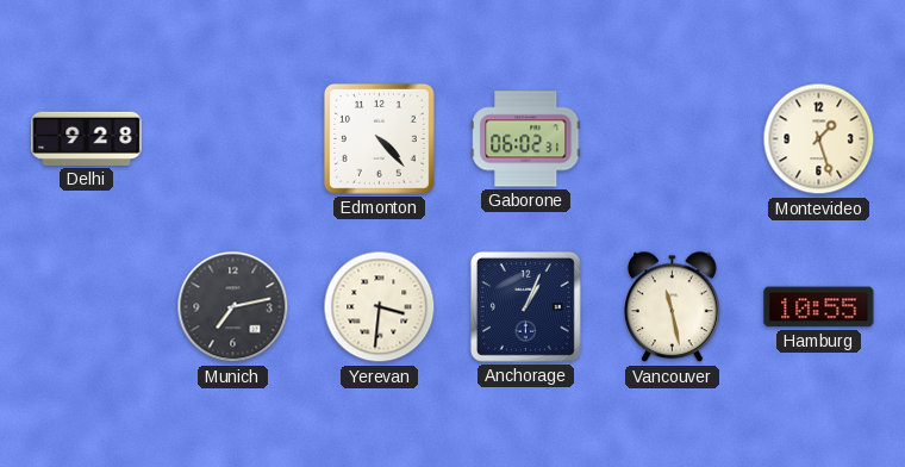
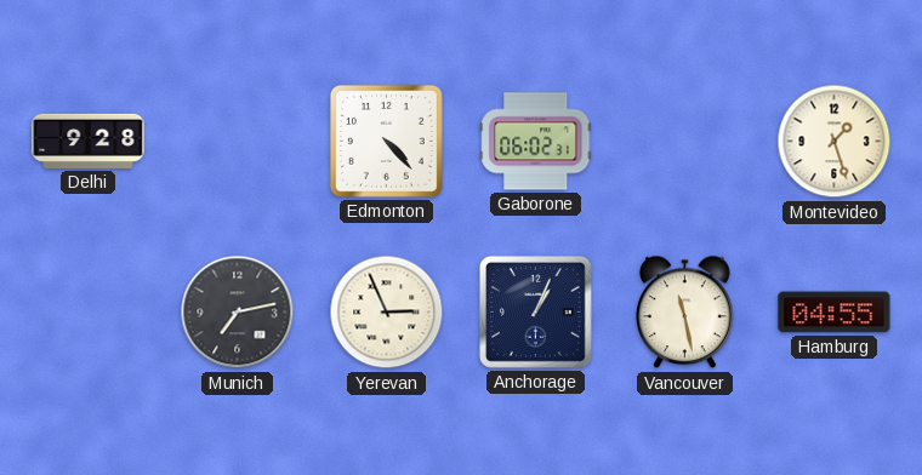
Yerevan: 3:31 -> 2:56 (387, 313)
Hamburg: 10:55 -> 04:55 (835, 313)
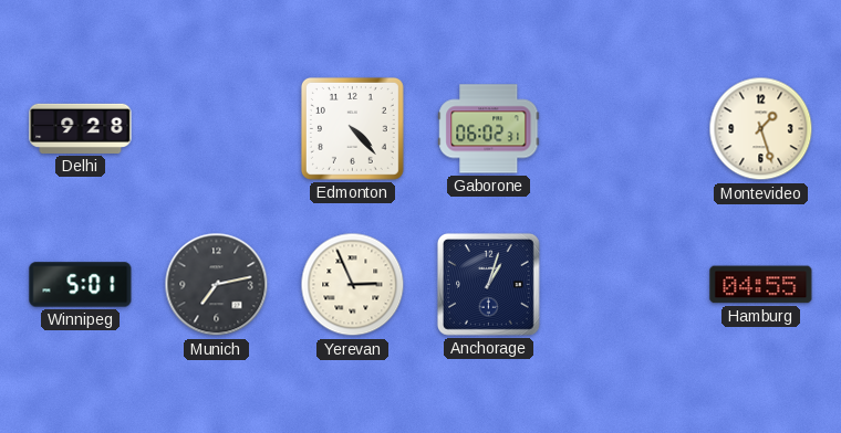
Winnipeg: none -> 5:01 (81, 285)
Anchorage: 1:04 -> 1:03 (488, 284)
Vancouver: 11:28 -> none (685, 313)
